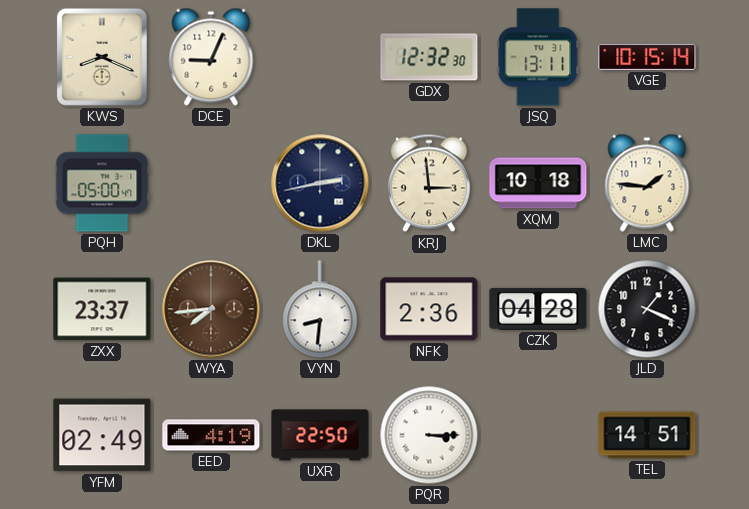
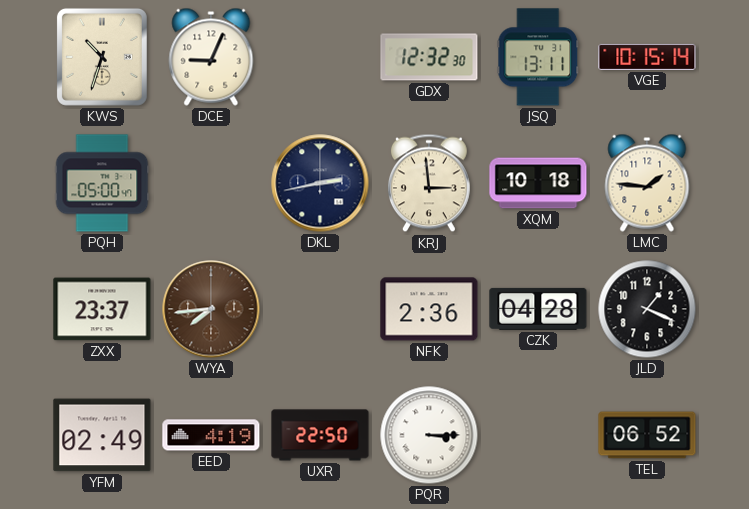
KWS: 8:19 -> 10:33 (102, 57)
VYN: 8:31 -> none (320, 309)
TEL: 14:51 -> 06:52 (647, 435)
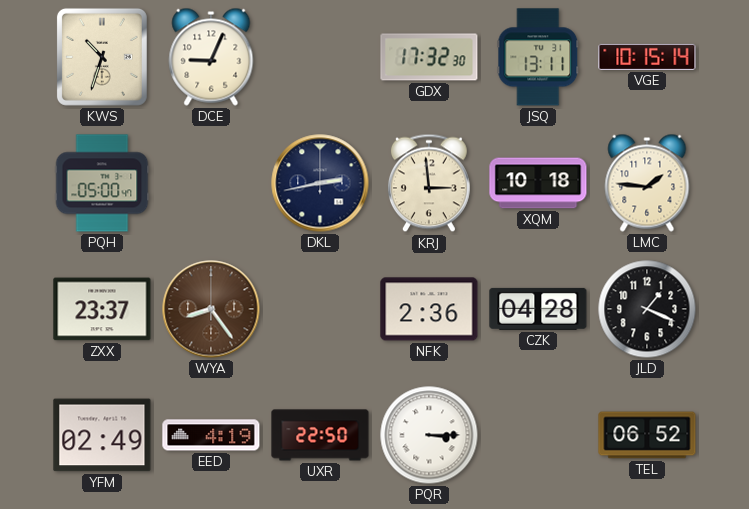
GDX: 12:32 -> 17:32 (429, 57)
WYA: 7:44 -> 8:24 (211, 309)
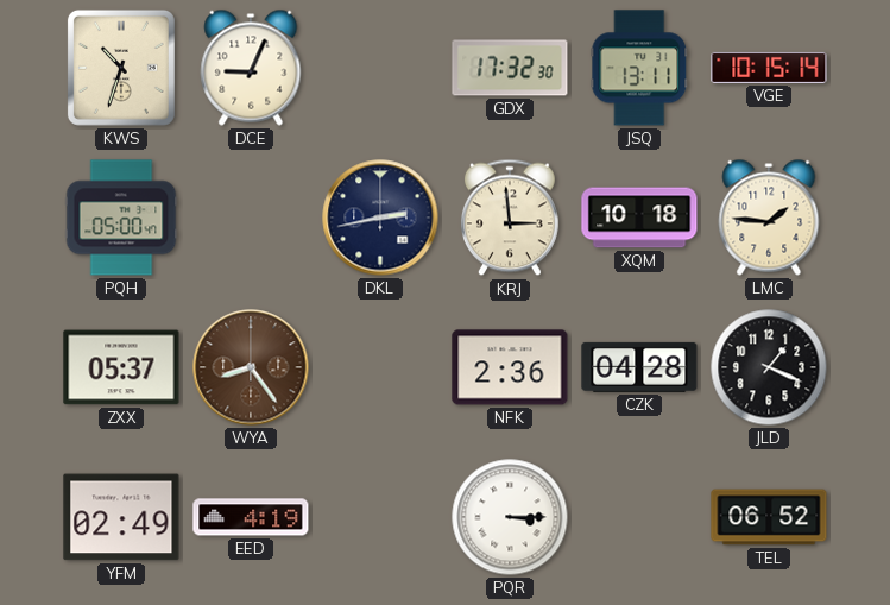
ZXX: 23:37 -> 05:37 (121, 367)
UXR: 22:50 -> none (320, 435)
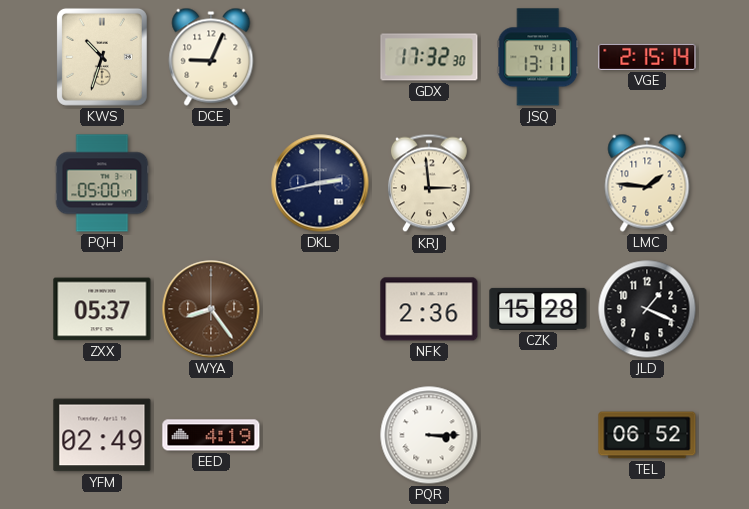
VGE: 10:15 -> 2:15 (647, 57)
XQM: 10:18 -> none (639, 218)
CZK: 04:28 -> 15:28 (538, 309)
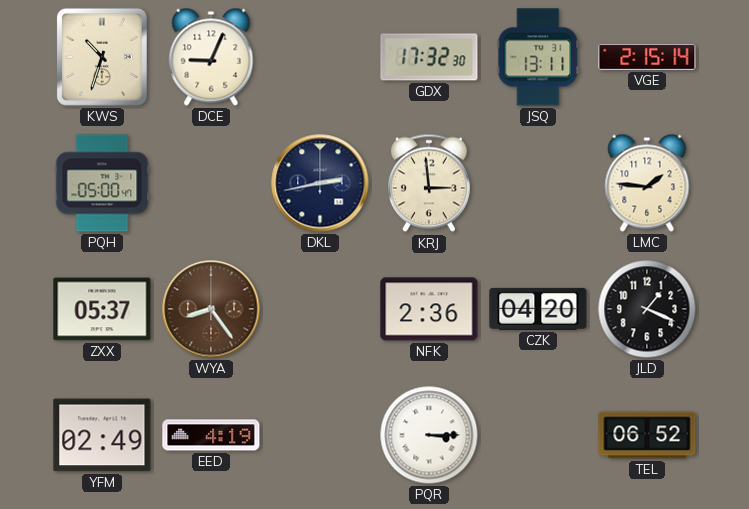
CZK: 15:28 -> 04:20 (538, 309)
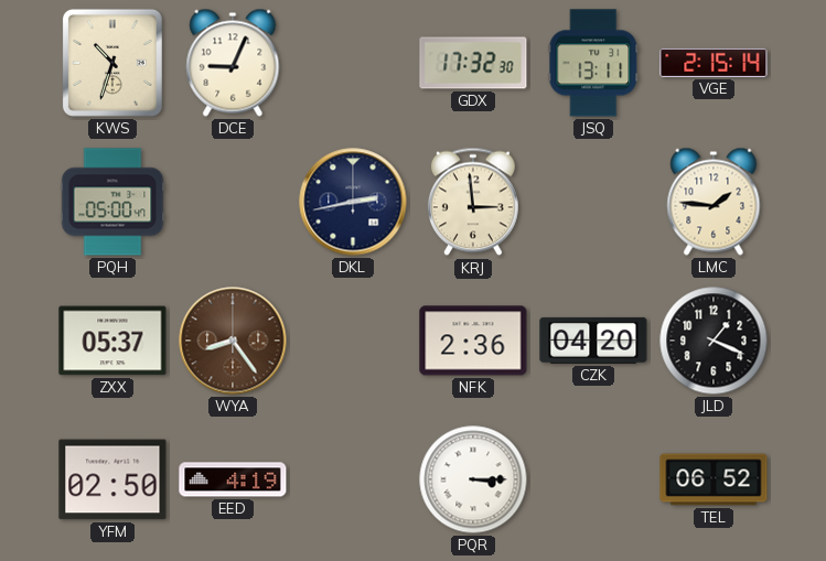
YFM: 02:49 -> 02:50 (112, 479)
